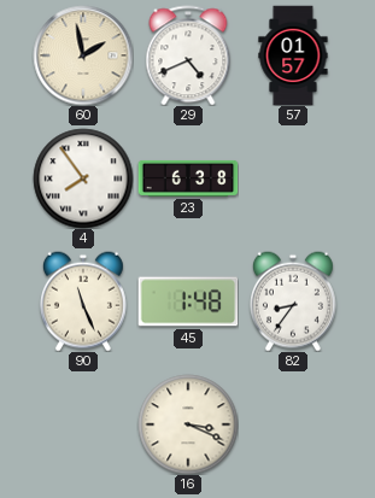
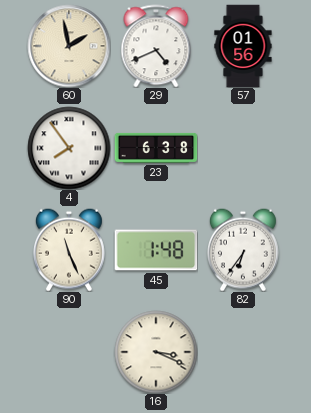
57: 01:57 -> 01:56 (243, 46)
82: 8:36 -> 6:36 (243, 250)
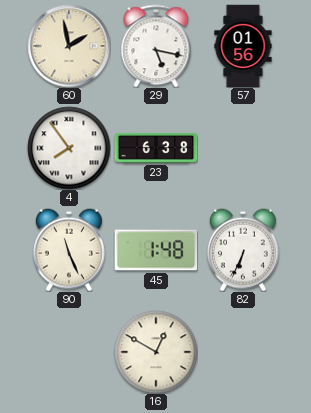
29: 4:41 -> 5:17 (156, 46)
82: 6:36 -> 6:34 (243, 250)
16: 3:19 -> 12:50 (156, 352)
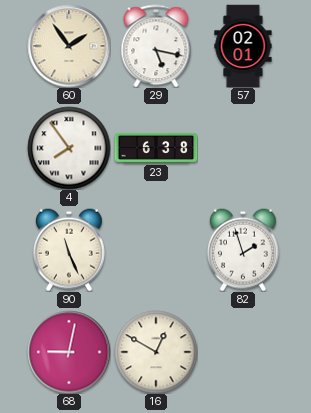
60: 1:58 -> 1:54 (69, 46)
57: 01:56 -> 02:01 (243, 46)
45: 1:48 -> none (156, 250)
82: 6:34 -> 1:57 (243, 250)
68: none -> 9:02 (69, 352)
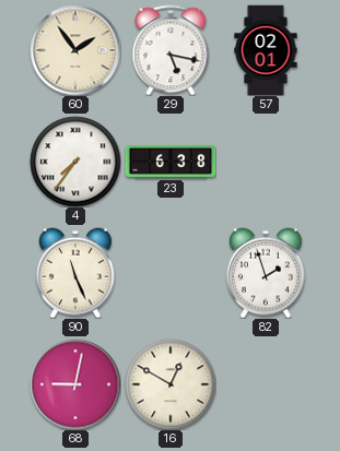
4: 7:54 -> 7:36 (75, 162)
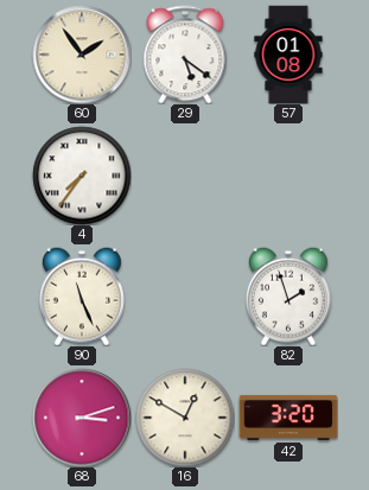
29: 5:17 -> 5:21 (185, 55)
57: 02:01 -> 01:08 (288, 55)
23: 6:38 -> none (171, 162)
68: 9:02 -> 3:12 (82, 418)
42: none -> 3:20 (288, 418)
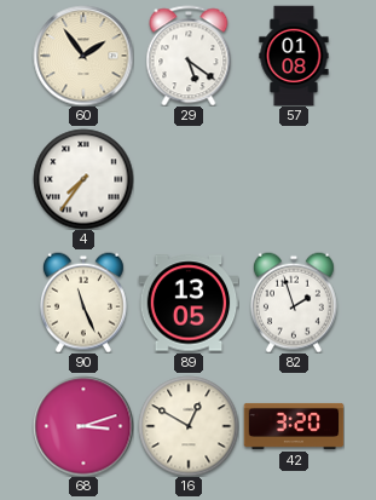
89: none -> 13:05 (189, 303)
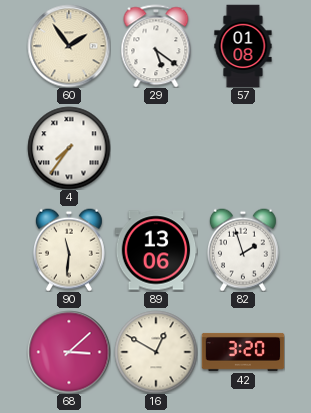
90: 11:26 -> 11:31 (69, 250)
89: 13:05 -> 13:06 (156, 250)
68: 3:12 -> 3:08 (69, 352)
